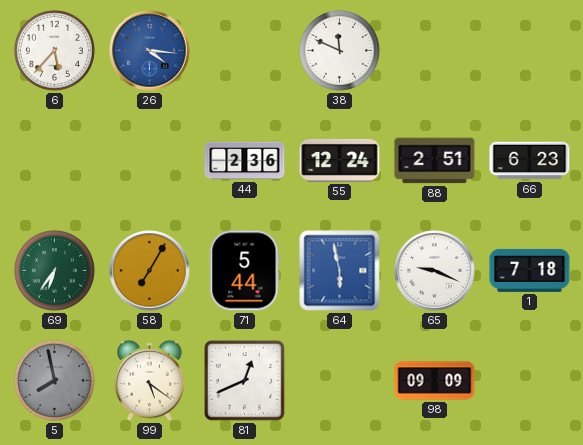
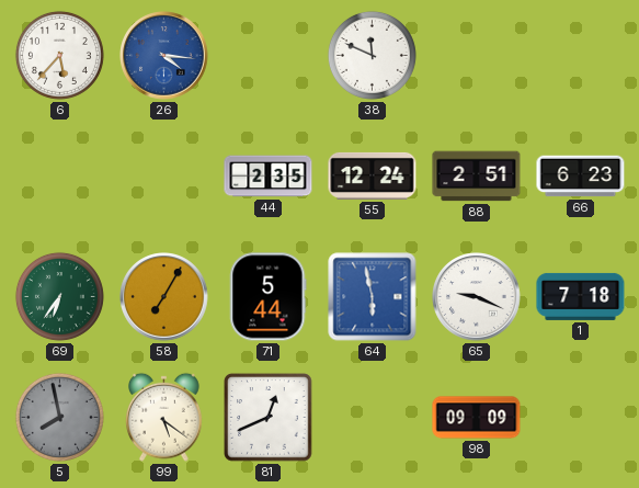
44: 2:36 -> 2:35 (269, 177)
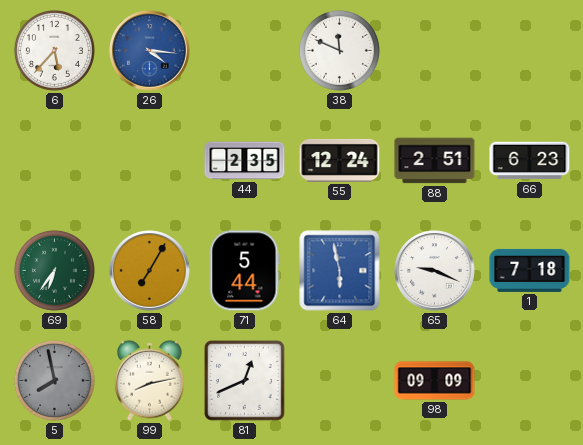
99: 5:21 -> 8:13 (150, 380)
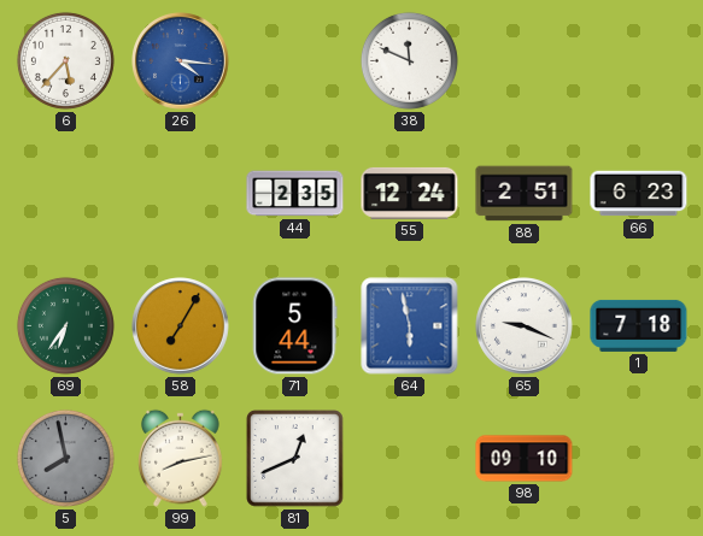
98: 09:09 -> 09:10 (525, 459)
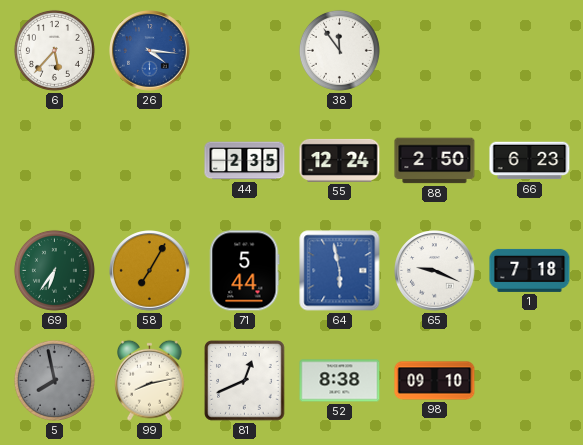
38: 11:49 -> 11:54 (339, 50)
88: 2:51 -> 2:50 (435, 161)
52: none -> 8:38 (340, 381)
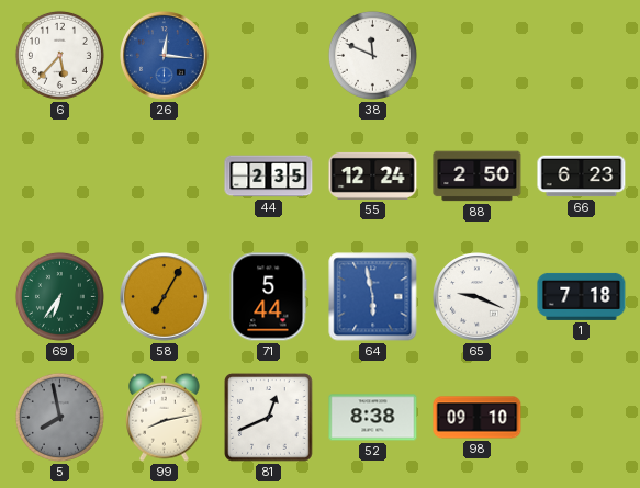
26: 4:16 -> 12:16 (165, 56)
38: 11:54 -> 11:49 (372, 55)
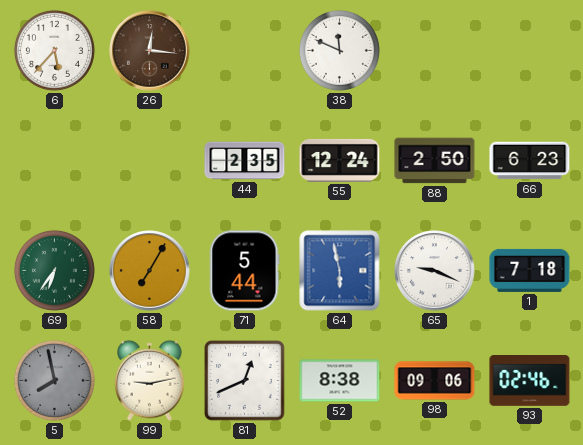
26 dial: blue -> brown (150, 51)
99: 8:13 -> 9:13 (150, 380)
98: 09:10 -> 09:06 (435, 381)
93: none -> 02:46 (530, 381)
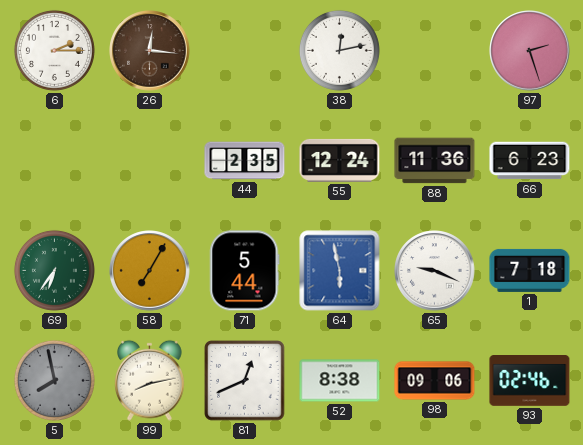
6: 5:37 -> 2:15 (54, 50)
38: 11:49 -> 12:13 (339, 50)
97: none -> 2:27 (530, 51)
88: 2:50 -> 11:36 (435, 161)
99: 9:13 -> 8:13 (150, 380)
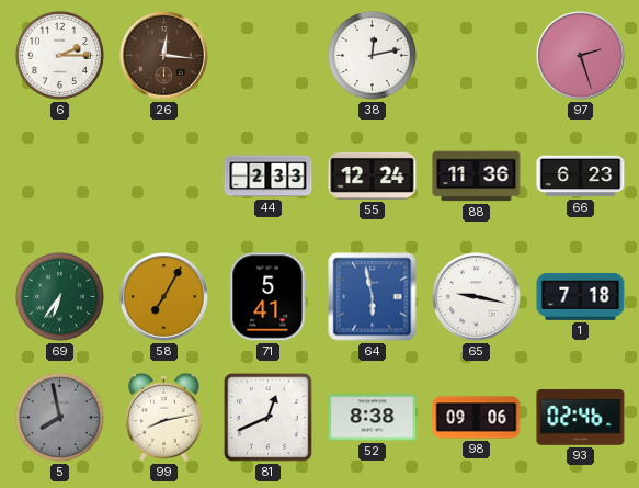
44: 2:35 -> 2:33 (269, 177)
71: 5:44 -> 5:41 (267, 297)
65: 9:19 -> 9:17 (477, 297)
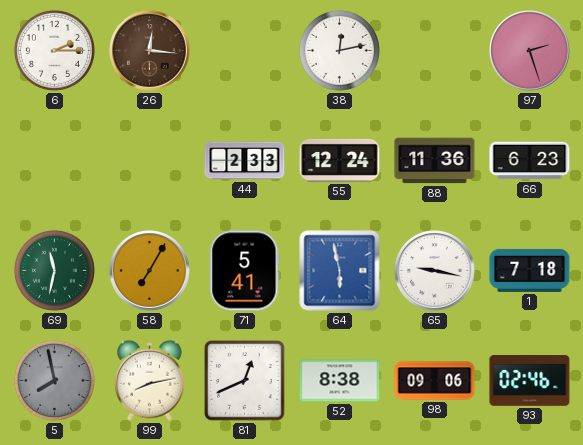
69: 6:36 -> 11:32 (54, 270)
